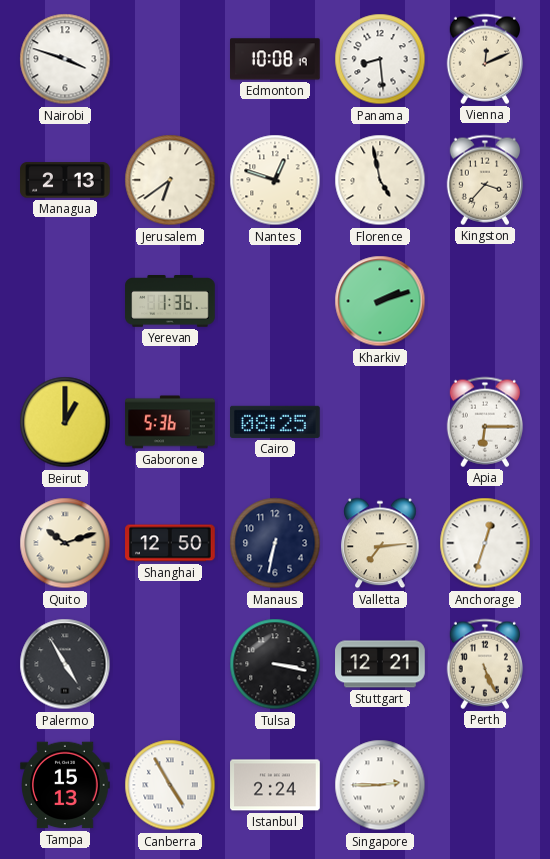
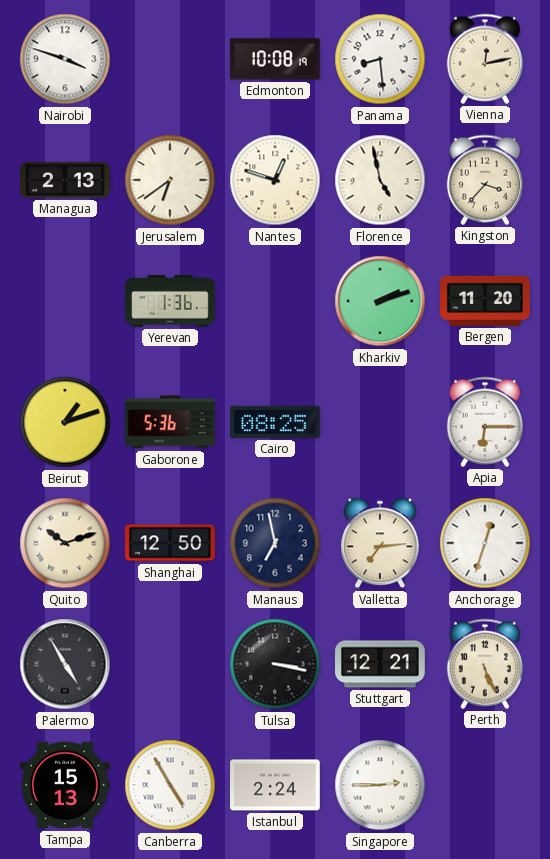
Vienna: 12:11 -> 12:13 (484, 59)
Bergen: none -> 11:20 (485, 301)
Beirut: 1:00 -> 1:12 (65, 422)
Manaus: 6:32 -> 6:58 (275, 543)
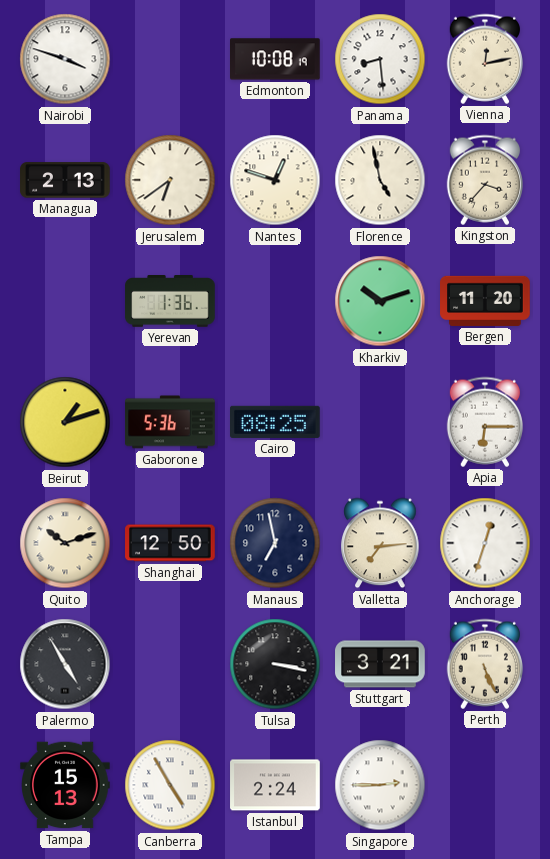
Kharkiv: 2:12 -> 10:12 (380, 301)
Stuttgart: 12:21 -> 3:21 (380, 664)
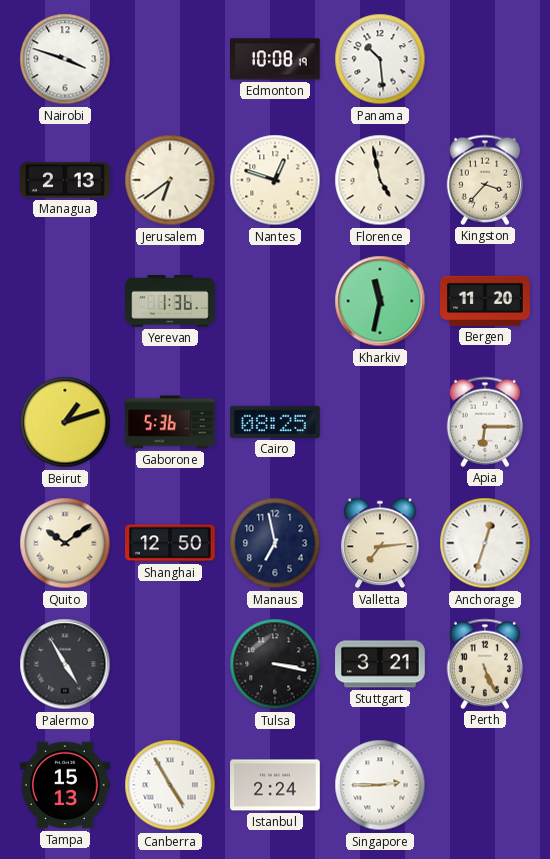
Panama: 8:29 -> 10:29 (380, 59)
Vienna: 12:13 -> none (484, 59)
Kharkiv: 10:12 -> 11:32 (380, 301)
Quito: 10:12 -> 10:09 (65, 543)
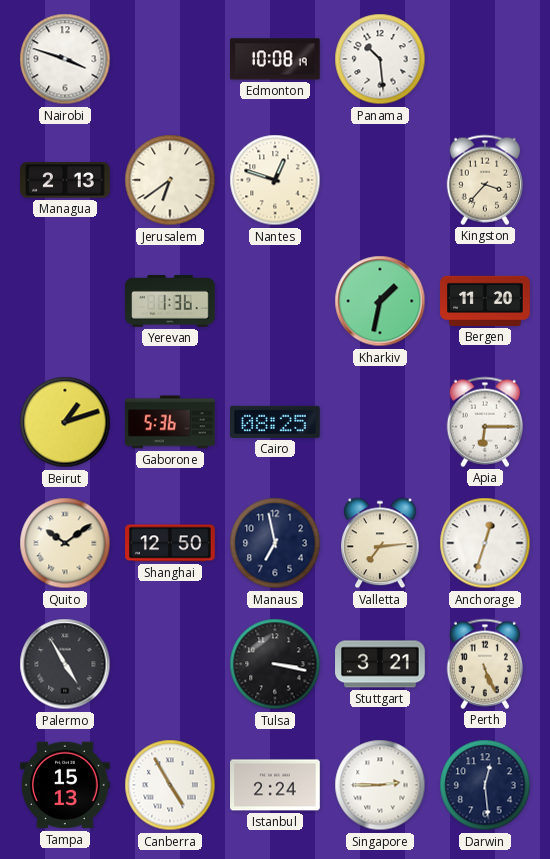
Florence: 4:58 -> none (380, 180)
Kharkiv: 11:32 -> 1:32 (380, 301)
Darwin: none -> 12:29 (485, 785)
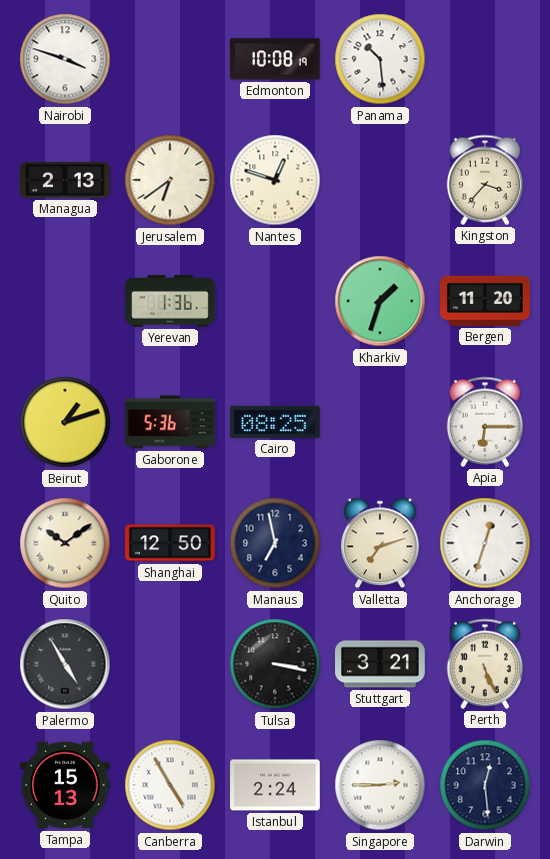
Kharkiv: 1:32 -> 1:33 (380, 301)
Valletta: 7:14 -> 7:12 (380, 543)
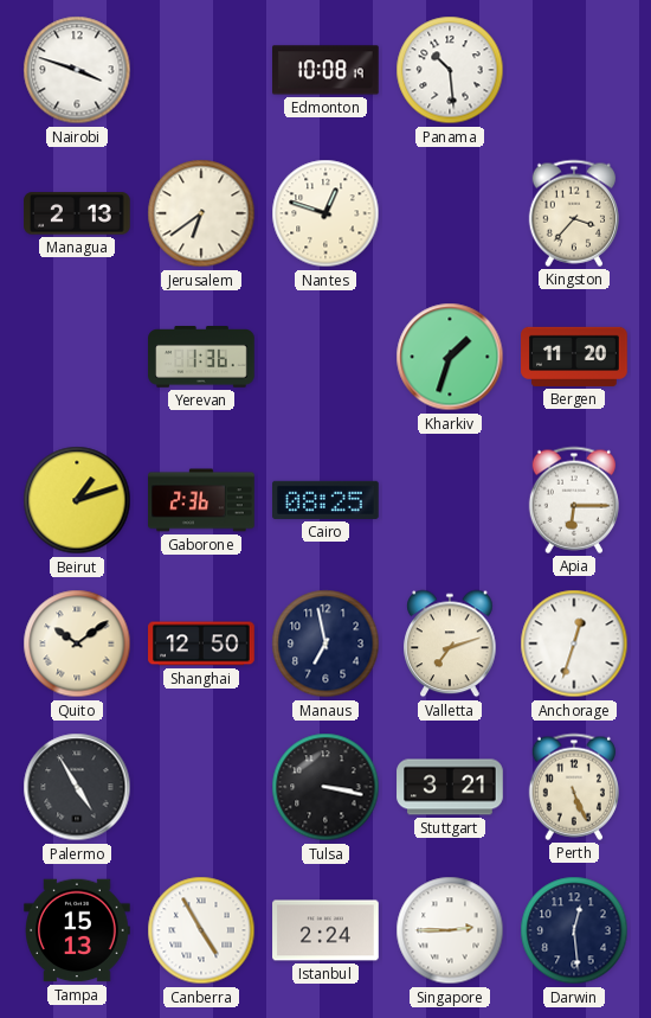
Gaborone: 5:36 -> 2:36 (201, 500)
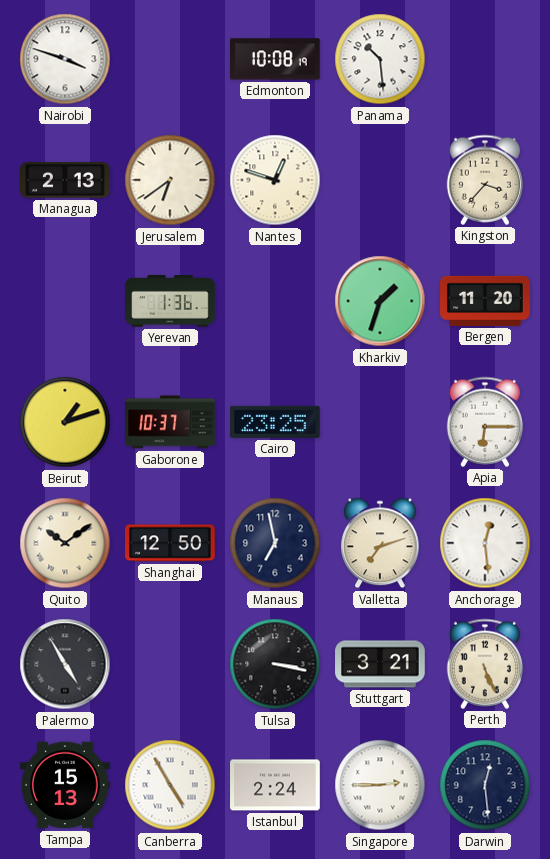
Gaborone: 2:36 -> 10:37 (170, 422)
Cairo: 08:25 -> 23:25 (276, 422)
Anchorage: 12:33 -> 12:29 (485, 543)
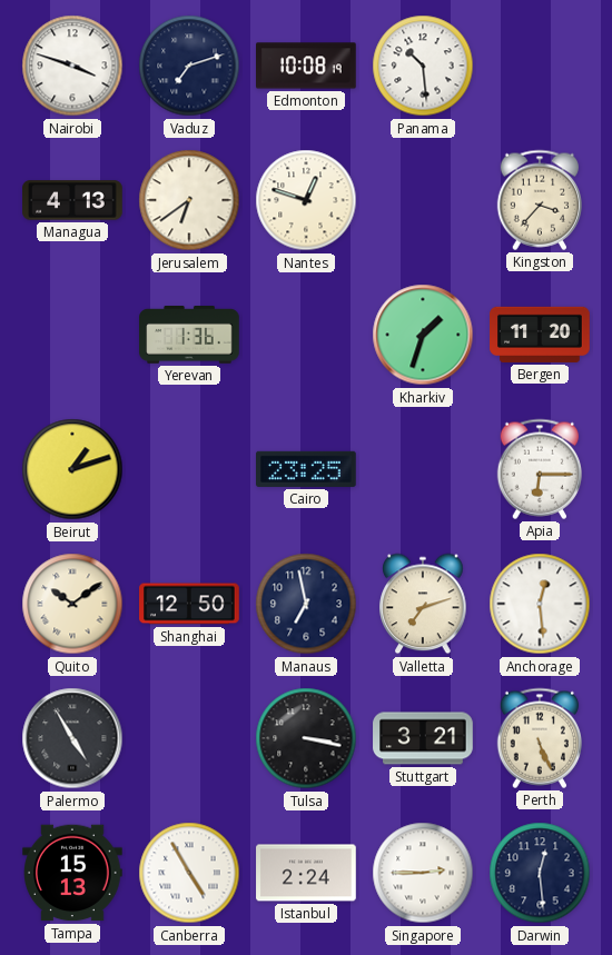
Vaduz: none -> 7:12 (189, 66)
Managua: 2:13 -> 4:13 (72, 200)
Gaborone: 10:37 -> none (170, 422)
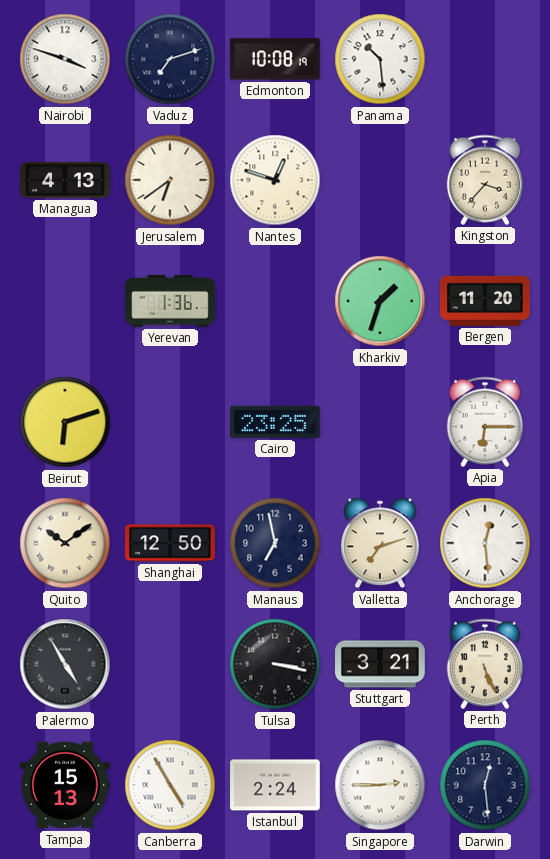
Beirut: 1:12 -> 6:12 (65, 422)
